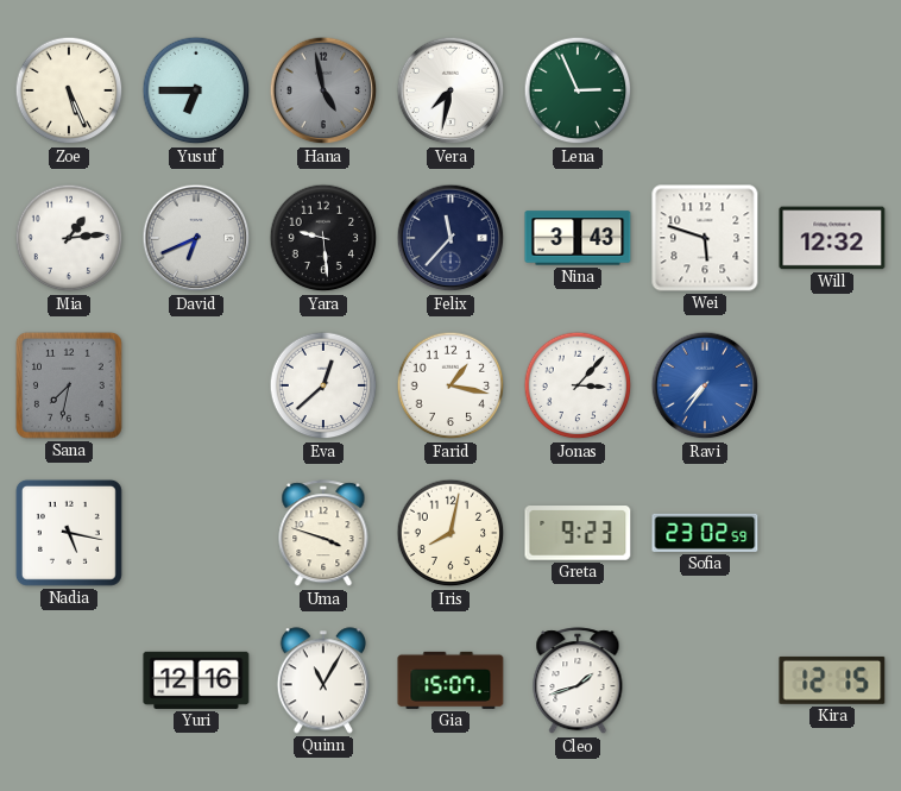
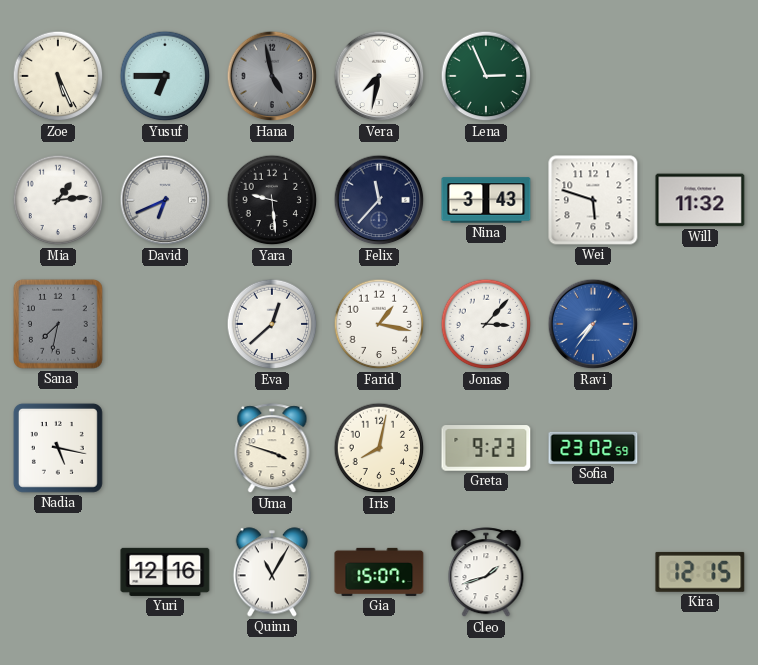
Will: 12:32 -> 11:32 (700, 200)
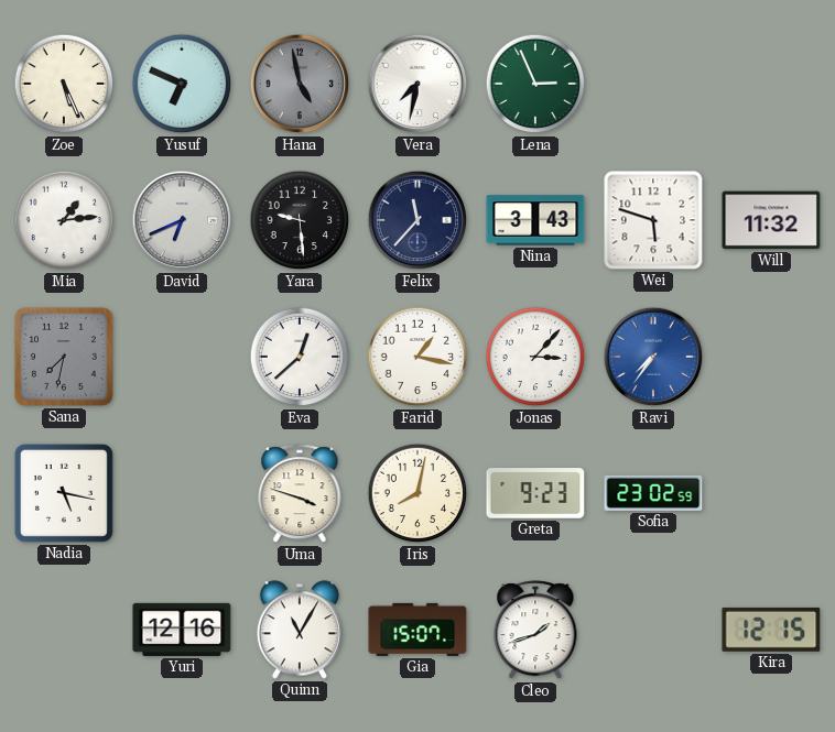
Yusuf: 6:45 -> 6:49 (182, 84)
